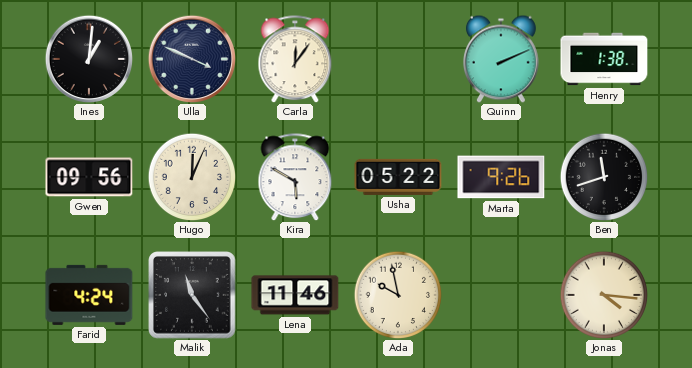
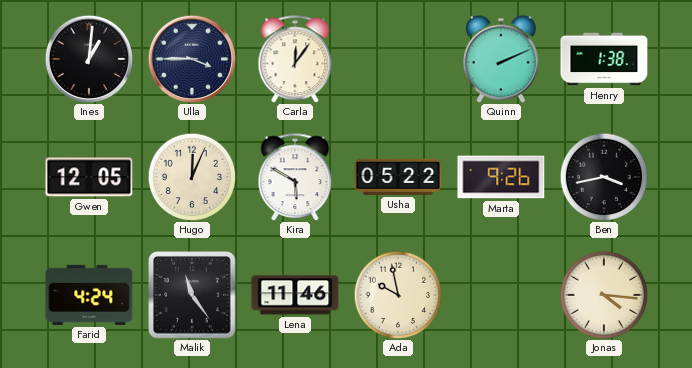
Ulla: 3:49 -> 3:45 (191, 58)
Gwen: 09:56 -> 12:05 (89, 177)
Ben: 11:42 -> 3:43 (604, 177)
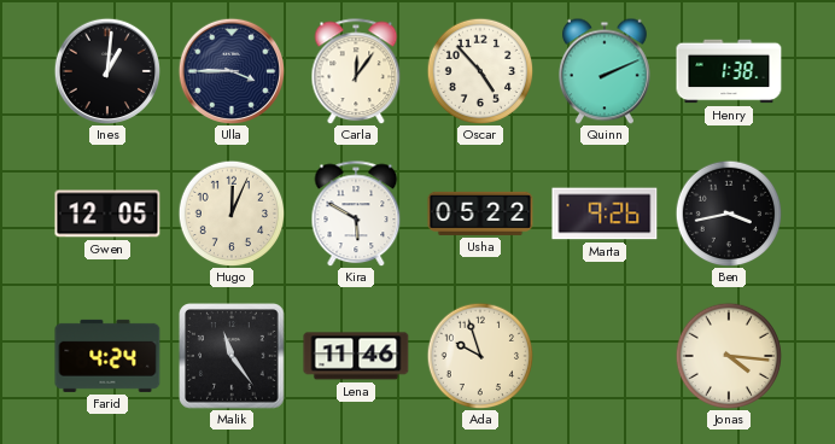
Oscar: none -> 4:53 (480, 71)
Ada: 9:58 -> 9:57 (480, 356)
